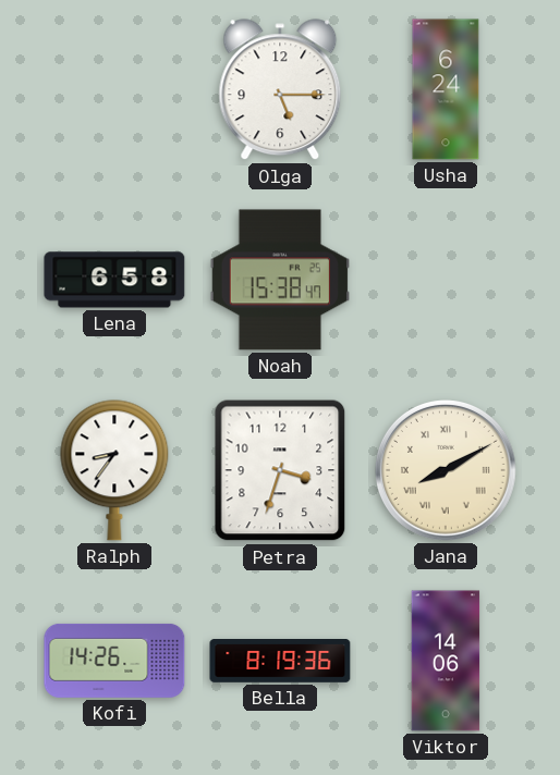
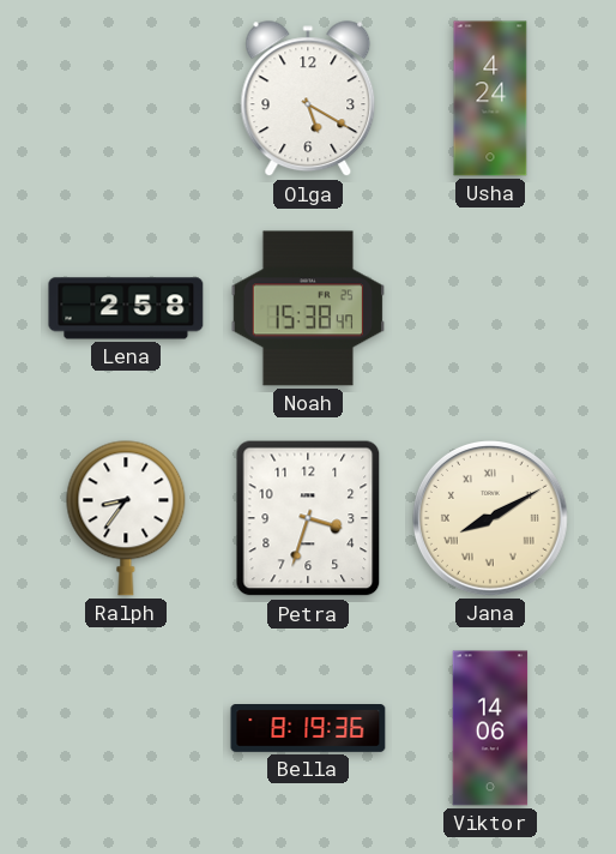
Olga: 5:15 -> 5:20 (308, 100)
Usha: 6:24 -> 4:24 (490, 98)
Lena: 6:58 -> 2:58 (126, 308)
Kofi: 14:26 -> none (114, 661)
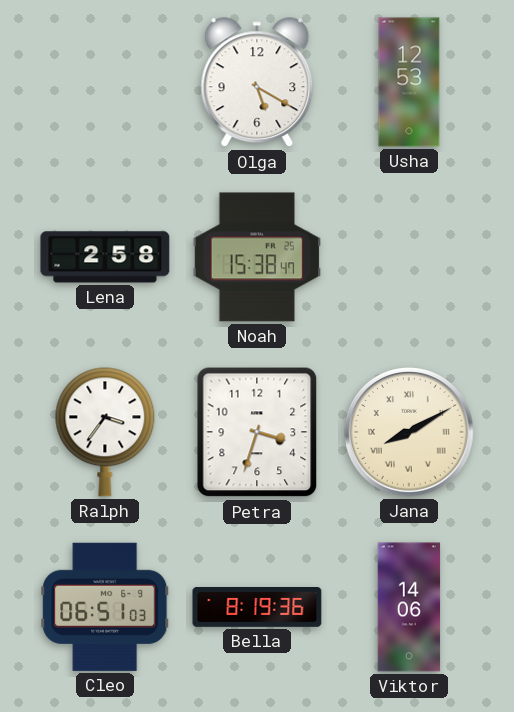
Usha: 4:24 -> 12:53 (409, 82)
Ralph: 8:36 -> 3:36 (105, 432)
Cleo: none -> 06:51 (105, 607)
